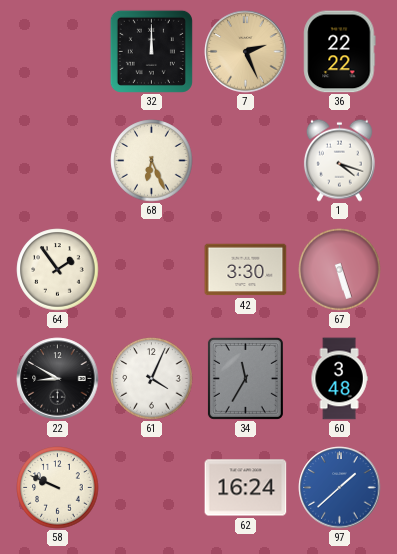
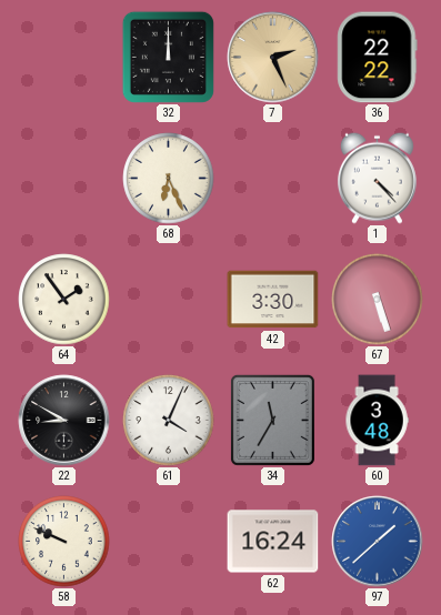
1: 4:18 -> 4:23 (377, 178)
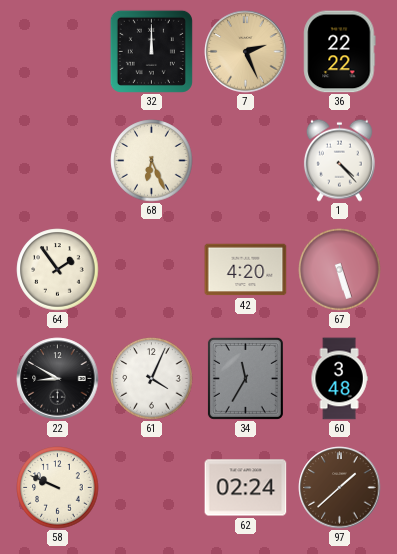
42: 3:30 -> 4:20 (246, 270)
62: 16:24 -> 02:24 (246, 488)
97 dial: blue -> brown (340, 488)
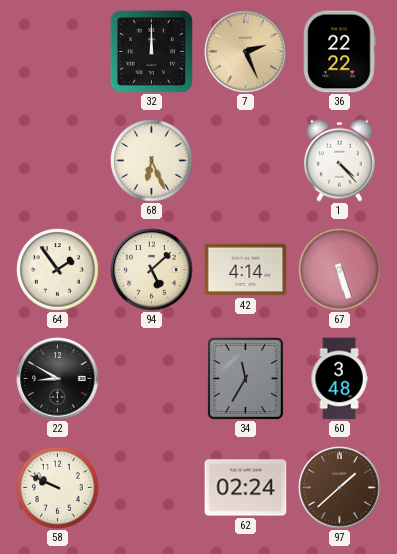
94: none -> 5:08 (152, 270)
42: 4:20 -> 4:14 (246, 270)
61: 4:04 -> none (152, 379)
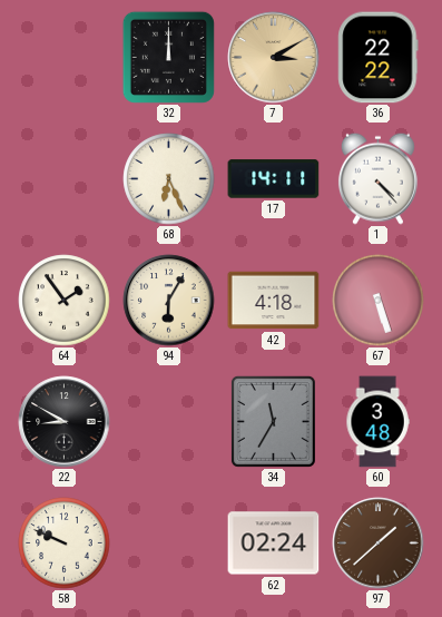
7: 2:26 -> 3:10 (274, 58)
17: none -> 14:11 (274, 179)
94: 5:08 -> 6:05 (169, 301)
42: 4:14 -> 4:18 (274, 301)
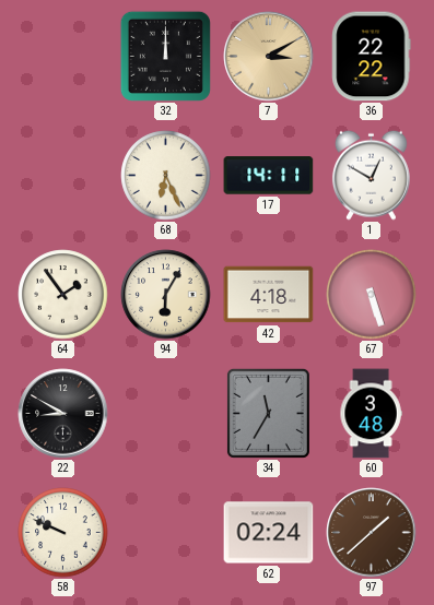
1: 4:23 -> 12:50 (371, 175)
